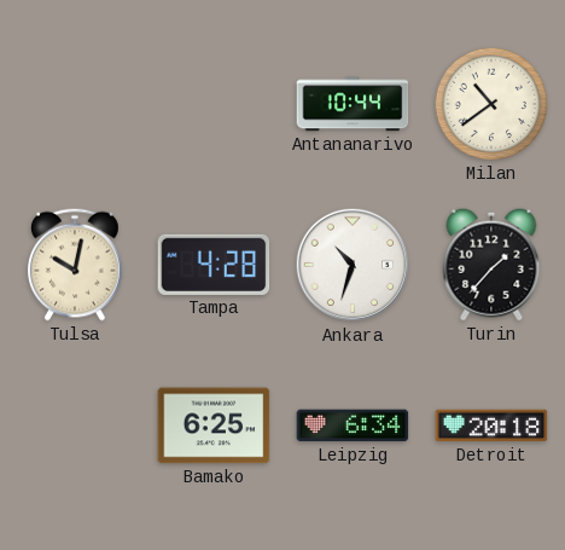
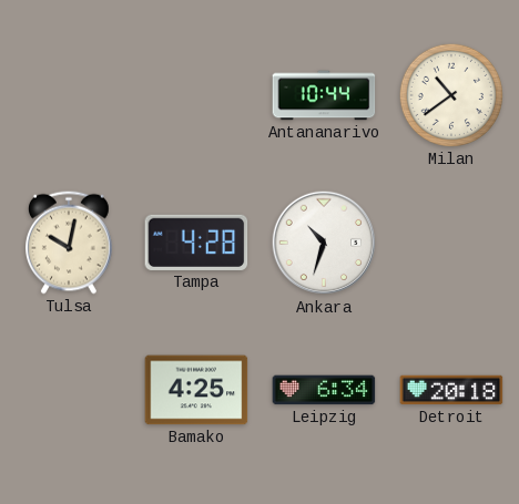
Turin: 1:37 -> none (491, 265)
Bamako: 6:25 -> 4:25 (196, 390)
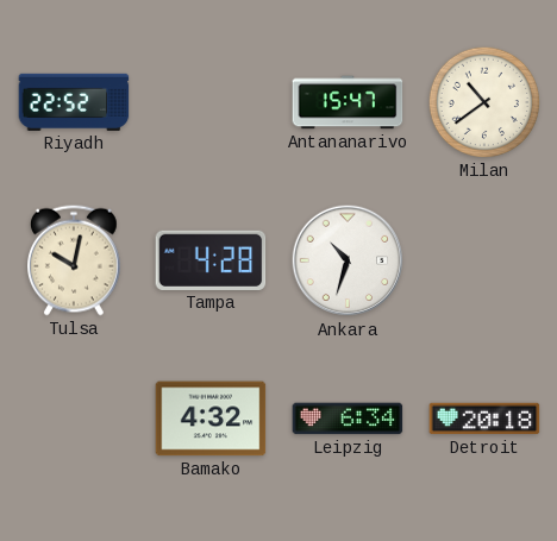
Riyadh: none -> 22:52 (74, 102)
Antananarivo: 10:44 -> 15:47 (348, 102)
Bamako: 4:25 -> 4:32 (211, 419)
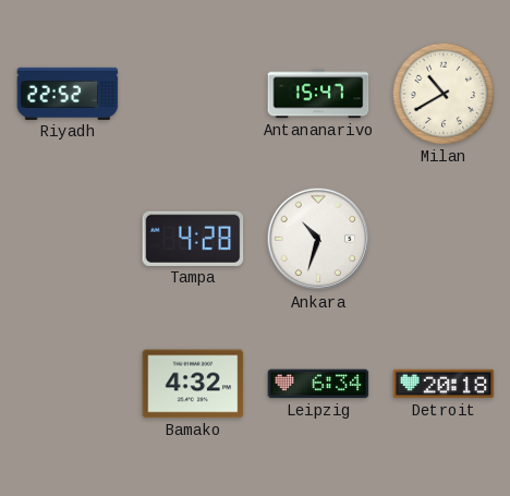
Milan: 10:39 -> 10:40 (444, 94)
Tulsa: 10:02 -> none (75, 260)
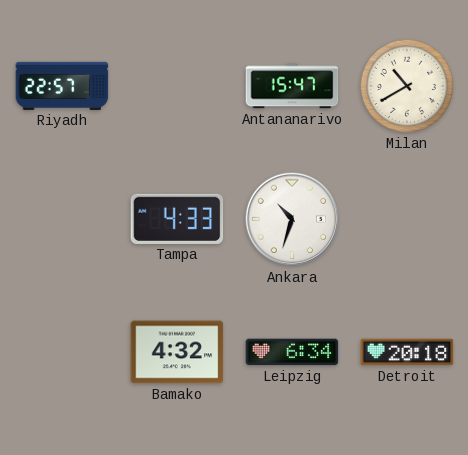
Riyadh: 22:52 -> 22:57 (62, 86)
Tampa: 4:28 -> 4:33 (177, 219)
